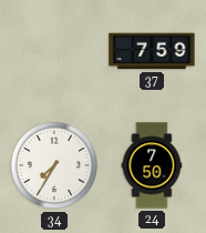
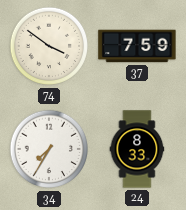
74: none -> 3:51 (49, 46)
24: 7:50 -> 8:33 (137, 149)
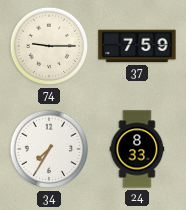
74: 3:51 -> 9:15 (49, 46)
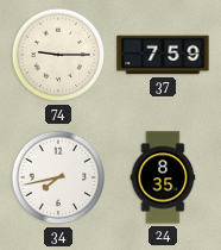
34: 7:35 -> 7:43 (58, 177)
24: 8:33 -> 8:35 (163, 177)
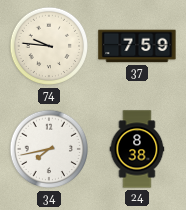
74: 9:15 -> 9:46 (49, 46)
24: 8:35 -> 8:38 (137, 149)
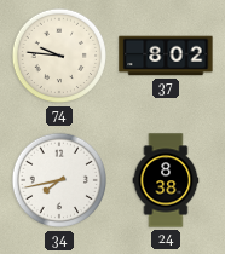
37: 7:59 -> 8:02 (166, 56)
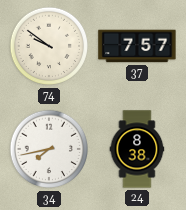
74: 9:46 -> 9:51 (49, 46)
37: 8:02 -> 7:57 (137, 46)
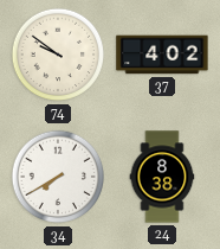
37: 7:57 -> 4:02 (162, 55)
34: 7:43 -> 7:40 (58, 177)
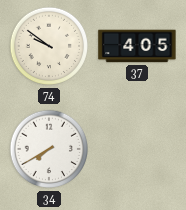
37: 4:02 -> 4:05 (137, 46)
24: 8:38 -> none (162, 177)
